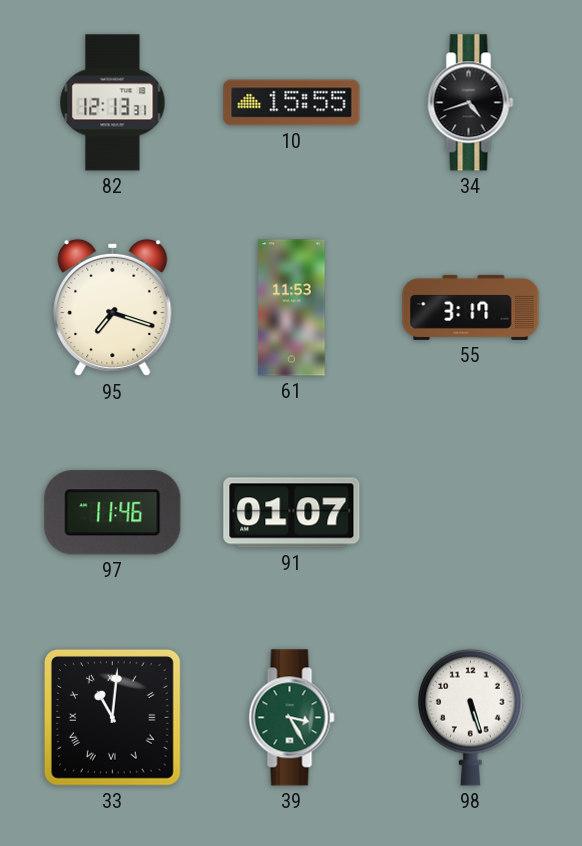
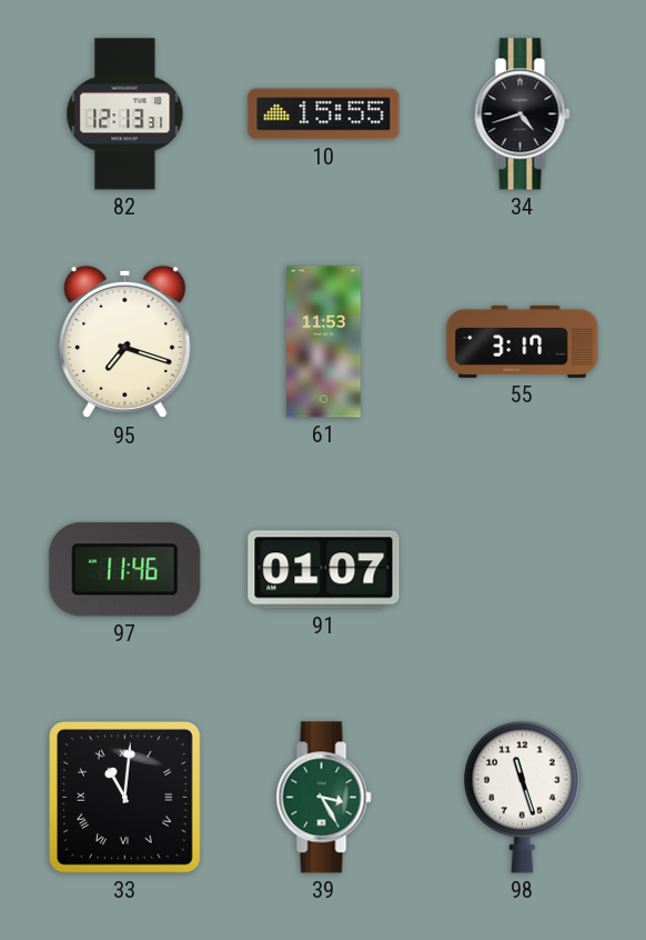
98: 5:27 -> 11:27 (523, 797)
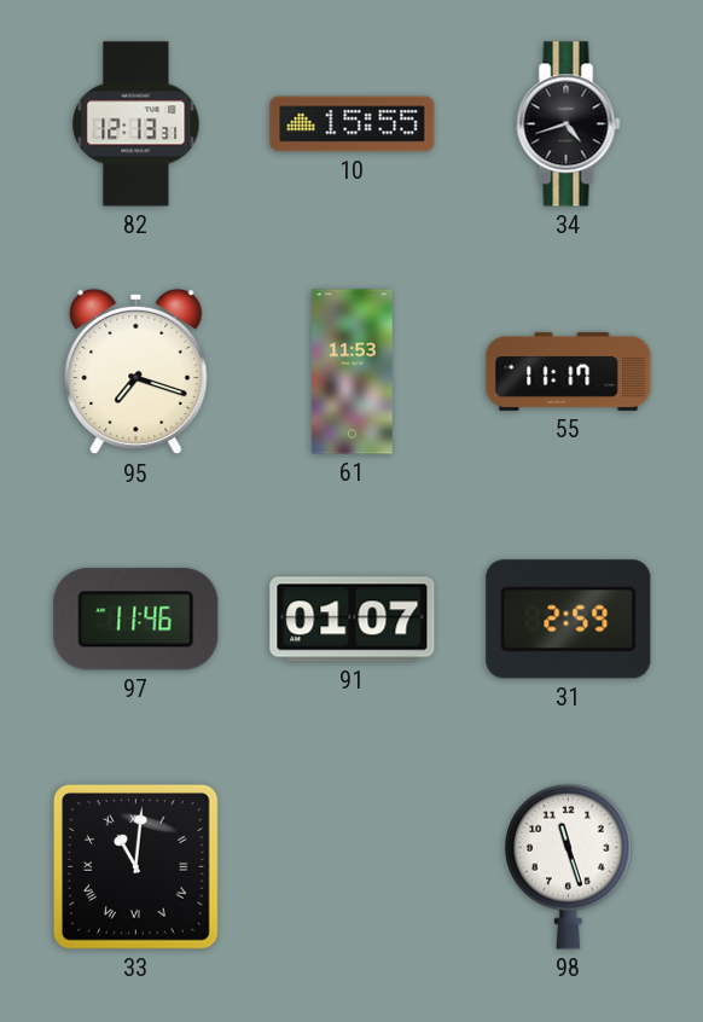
55: 3:17 -> 11:17 (569, 371)
31: none -> 2:59 (569, 620)
39: 3:25 -> none (324, 798)
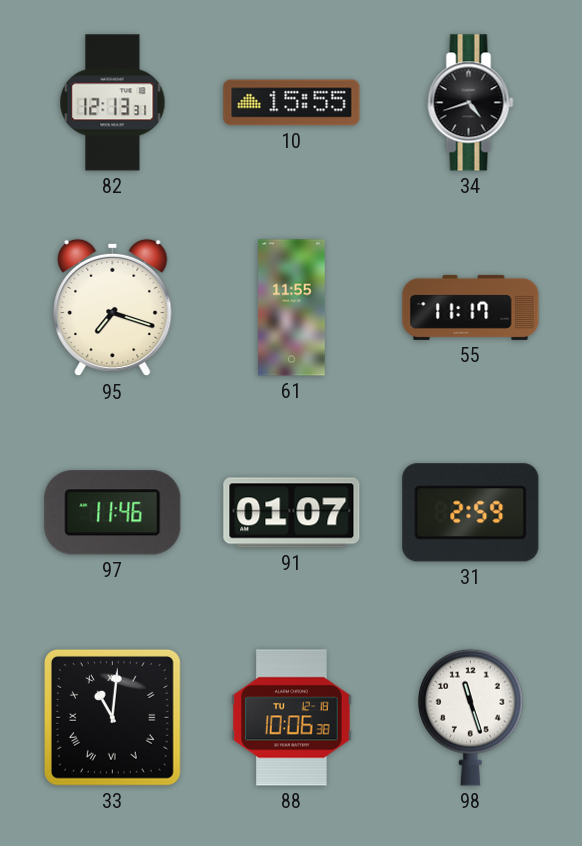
61: 11:53 -> 11:55 (292, 308)
88: none -> 10:06 (292, 718)
